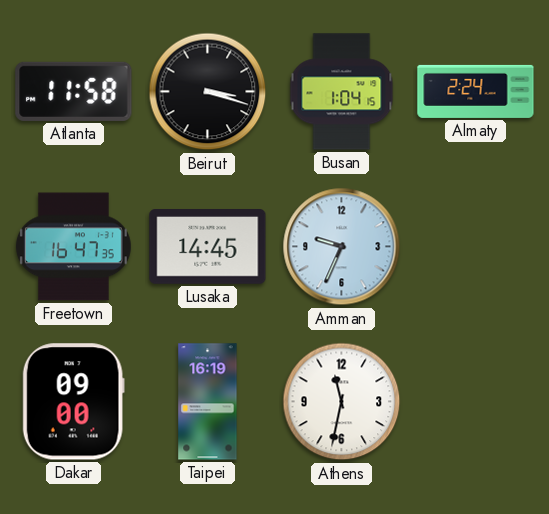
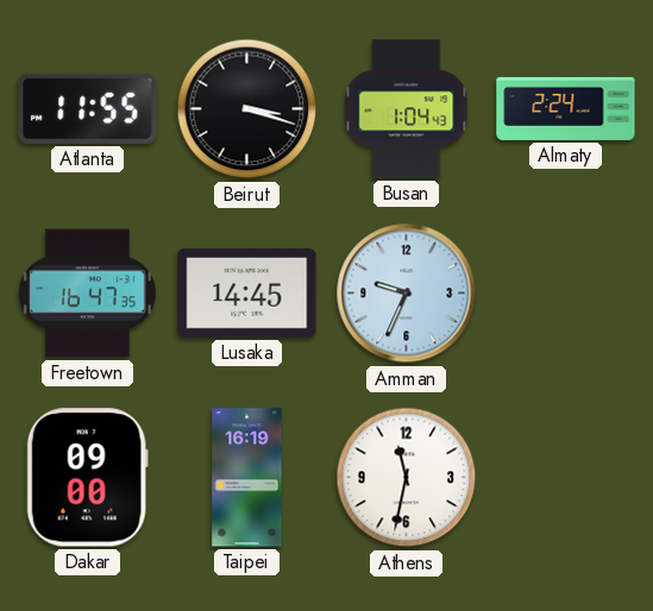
Atlanta: 11:58 -> 11:55 (88, 108)
Busan: 1:04:15 -> 1:04:43 (407, 109)
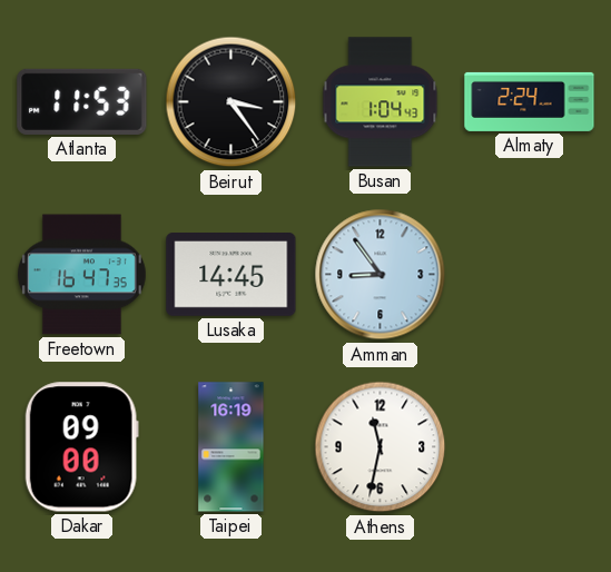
Atlanta: 11:55 -> 11:53 (82, 101)
Beirut: 3:18 -> 3:24 (231, 102)
Amman: 9:34 -> 8:54 (381, 275)
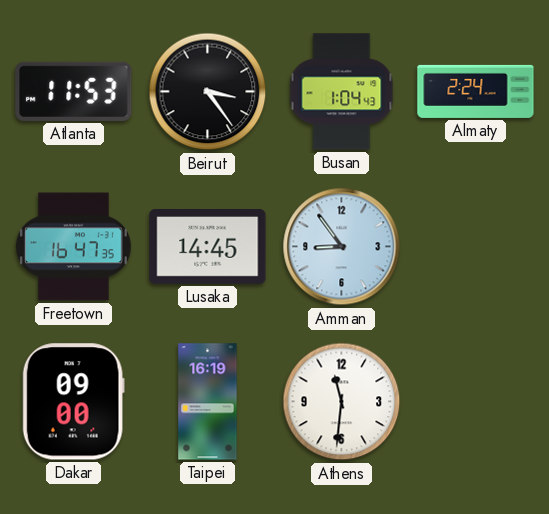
Athens: 11:32 -> 11:31 (342, 402)
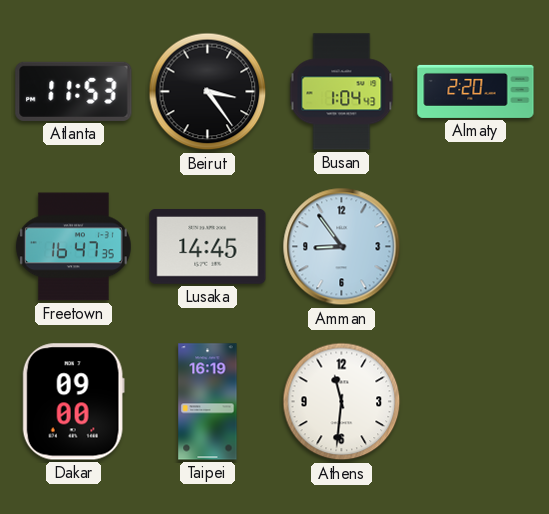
Almaty: 2:24 -> 2:20 (476, 91)
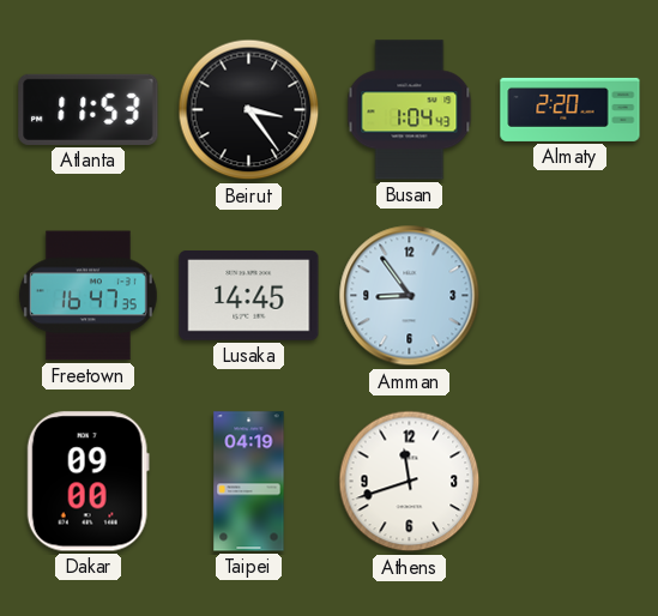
Taipei: 16:19 -> 04:19 (249, 482)
Athens: 11:31 -> 11:42 (410, 482)
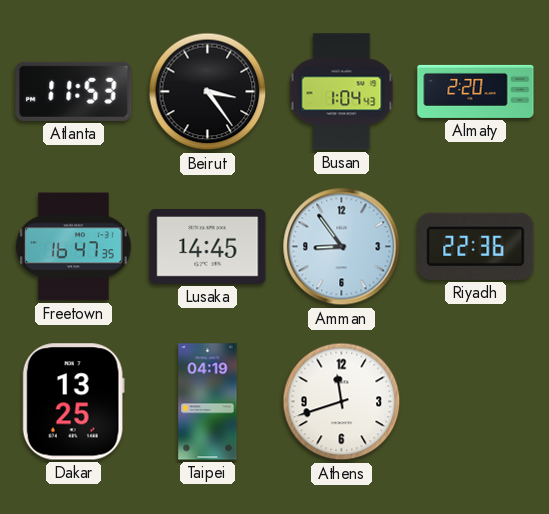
Riyadh: none -> 22:36 (476, 246)
Dakar: 09:00 -> 13:25 (73, 402)
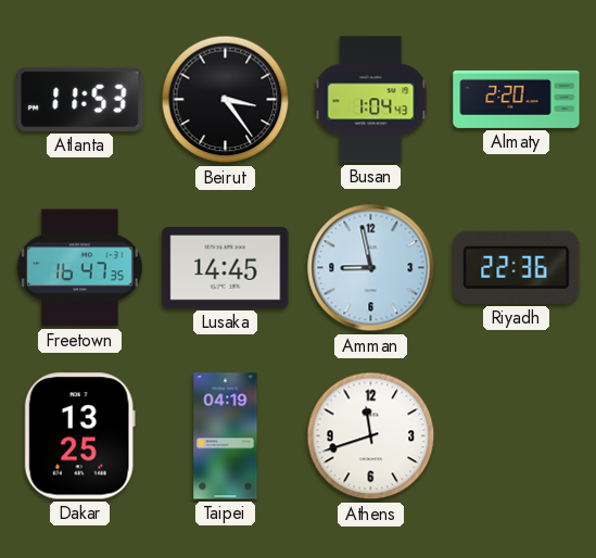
Amman: 8:54 -> 8:58 (371, 268)
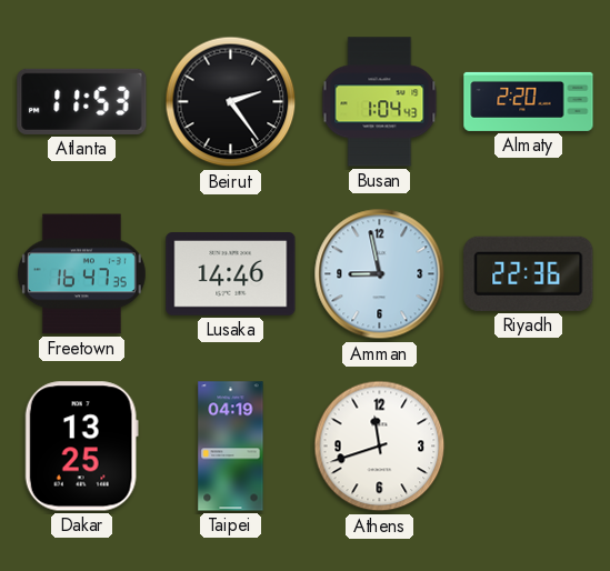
Beirut: 3:24 -> 2:24 (231, 102)
Lusaka: 14:45 -> 14:46 (231, 274)
